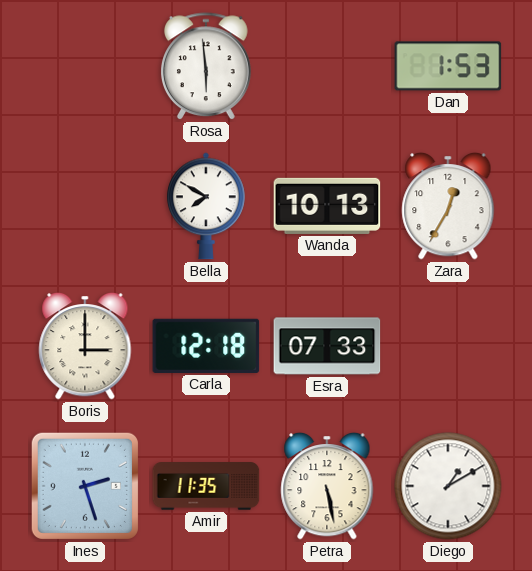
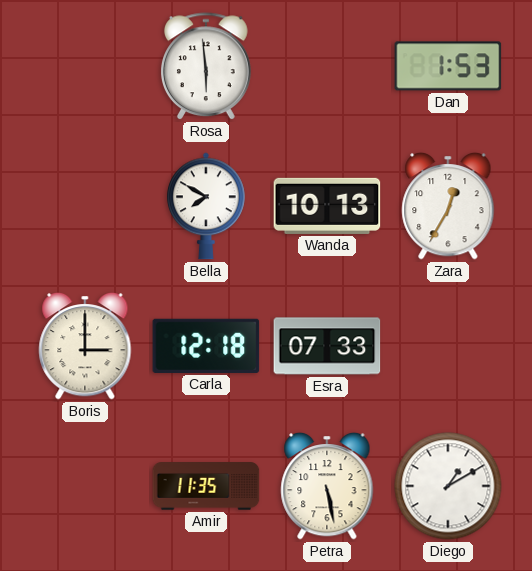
Ines: 2:27 -> none (85, 486)
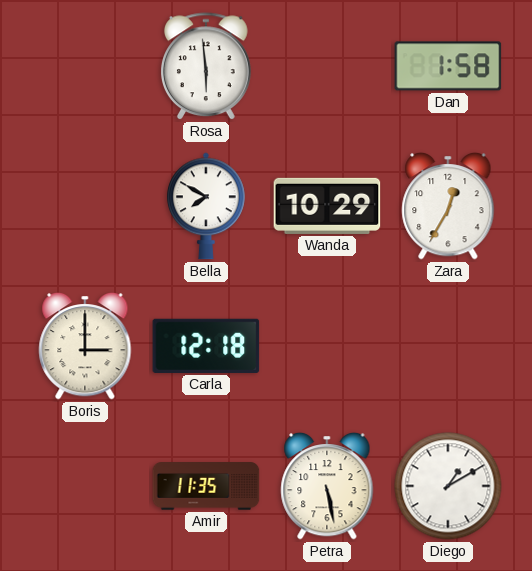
Dan: 1:53 -> 1:58 (448, 66)
Wanda: 10:13 -> 10:29 (327, 206)
Esra: 07:33 -> none (327, 346)
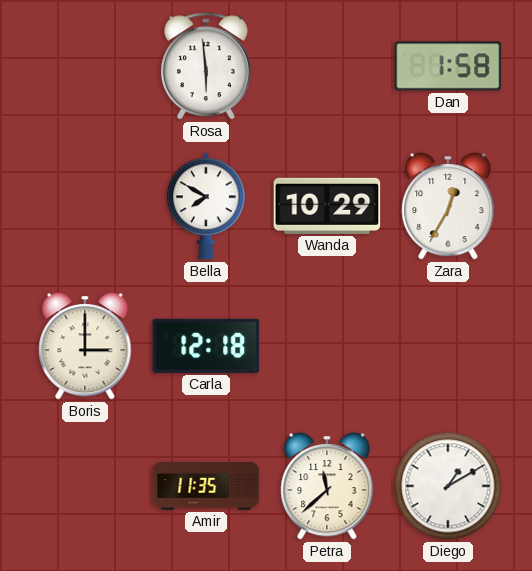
Petra: 5:28 -> 11:38 (327, 486)
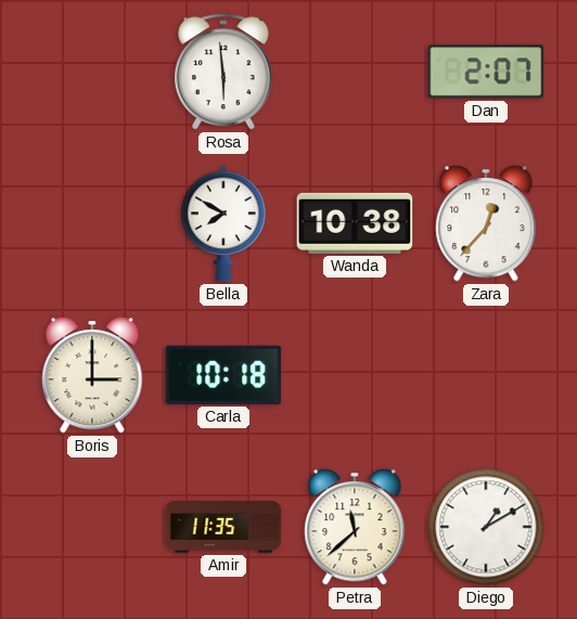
Dan: 1:58 -> 2:07 (486, 72)
Wanda: 10:29 -> 10:38 (355, 223)
Zara: 12:35 -> 12:37 (486, 223)
Carla: 12:18 -> 10:18 (223, 375)
